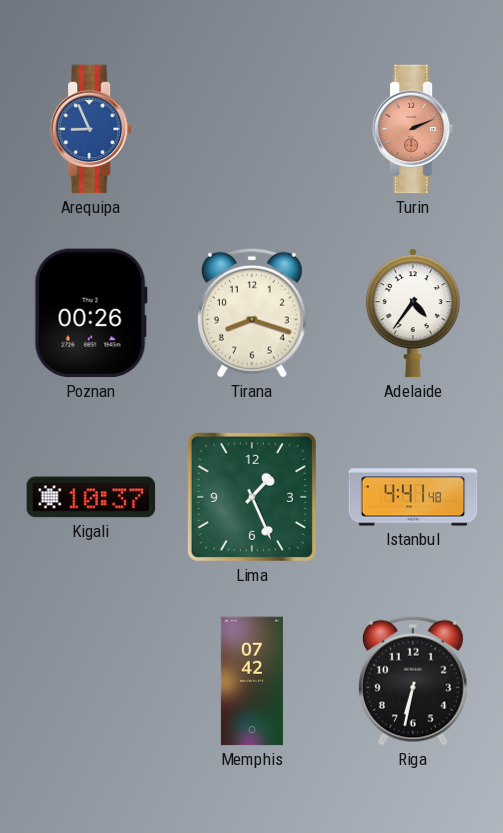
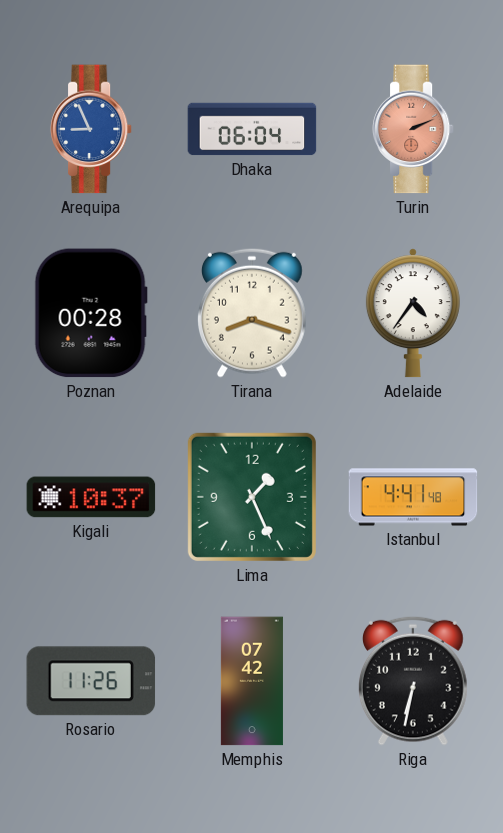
Dhaka: none -> 06:04 (252, 129)
Poznan: 00:26 -> 00:28 (91, 313)
Rosario: none -> 11:26 (91, 681)
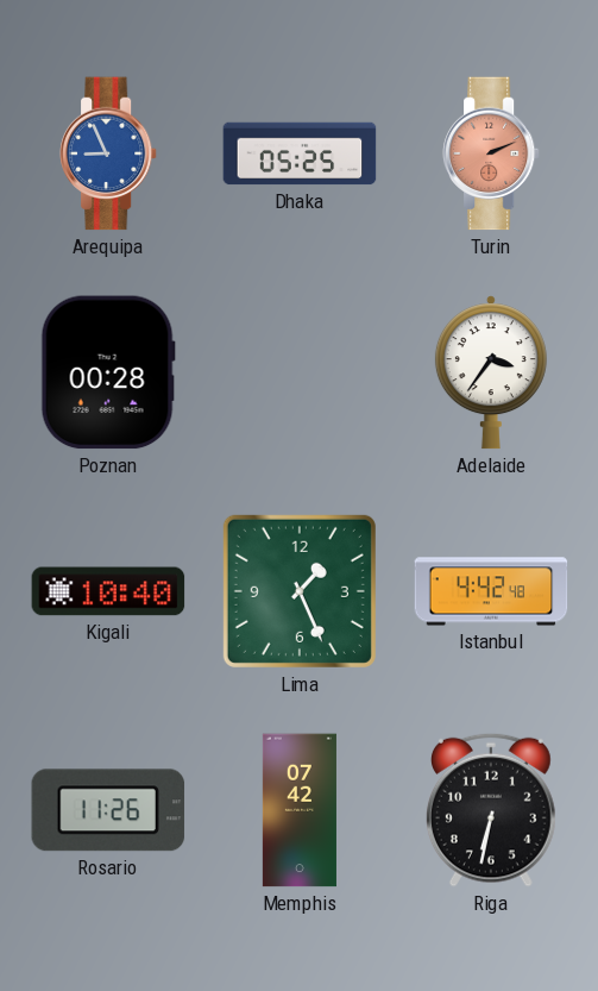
Dhaka: 06:04 -> 05:25 (300, 153)
Tirana: 8:18 -> none (252, 313)
Adelaide: 4:36 -> 3:36 (491, 372)
Kigali: 10:37 -> 10:40 (108, 591)
Istanbul: 4:41 -> 4:42 (491, 591)
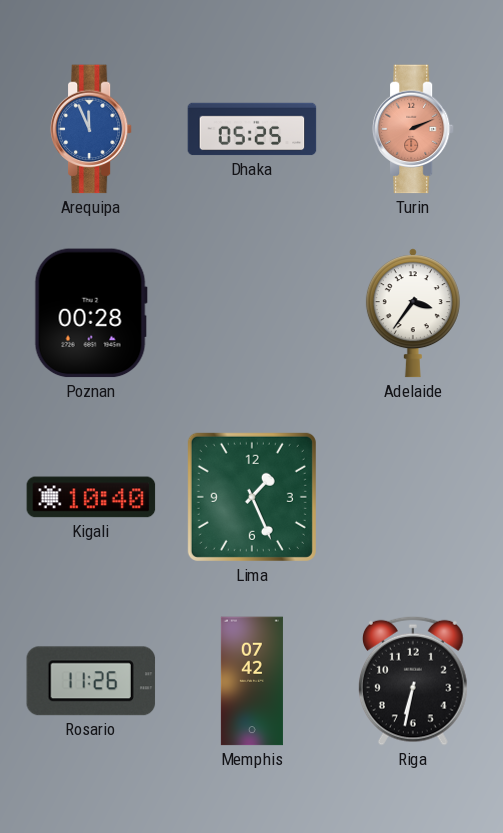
Arequipa: 8:56 -> 11:56 (91, 129)
Istanbul: 4:42 -> none (491, 591)
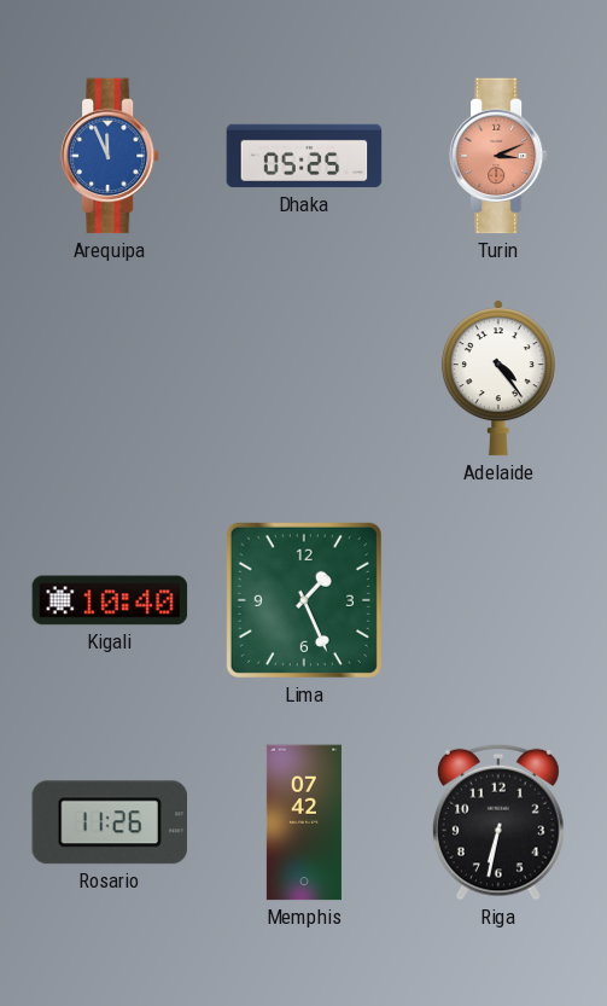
Turin: 2:11 -> 3:11 (498, 156)
Poznan: 00:28 -> none (91, 313)
Adelaide: 3:36 -> 4:24 (498, 378)
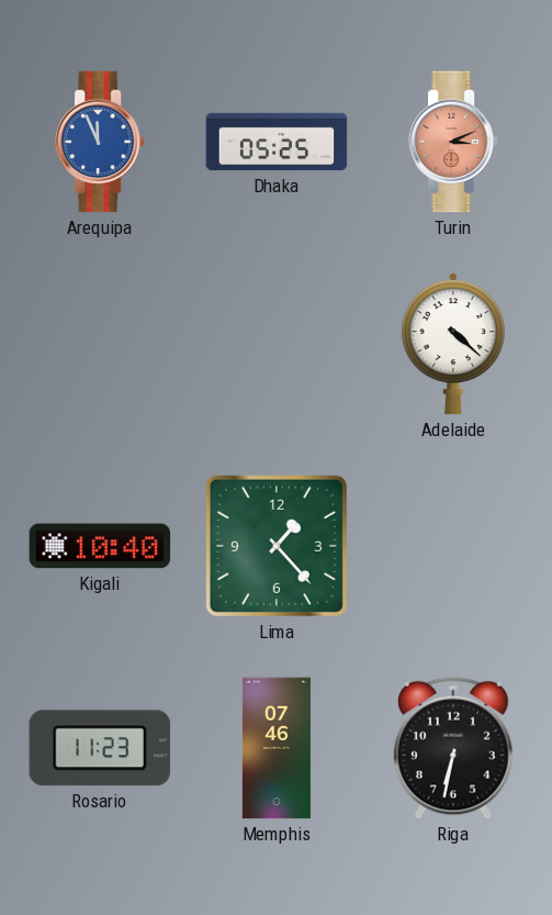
Adelaide: 4:24 -> 4:22 (453, 344)
Lima: 1:26 -> 1:23 (277, 546)
Rosario: 11:26 -> 11:23 (100, 748)
Memphis: 07:42 -> 07:46 (277, 748)
